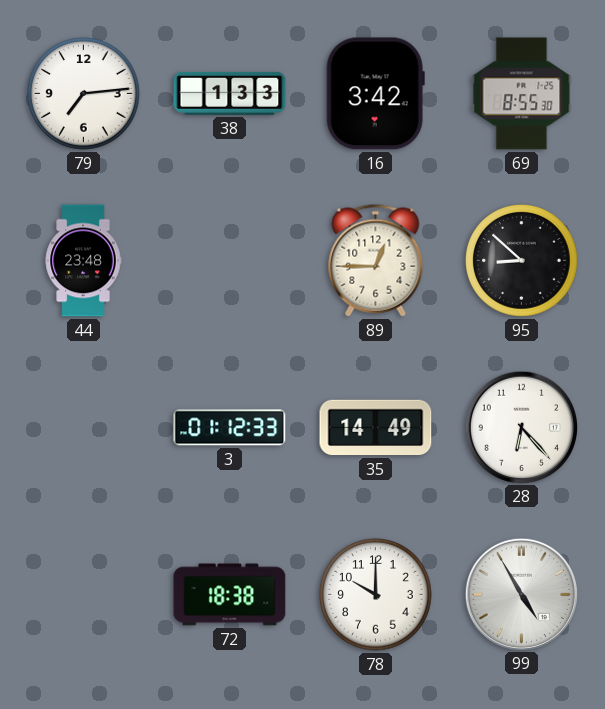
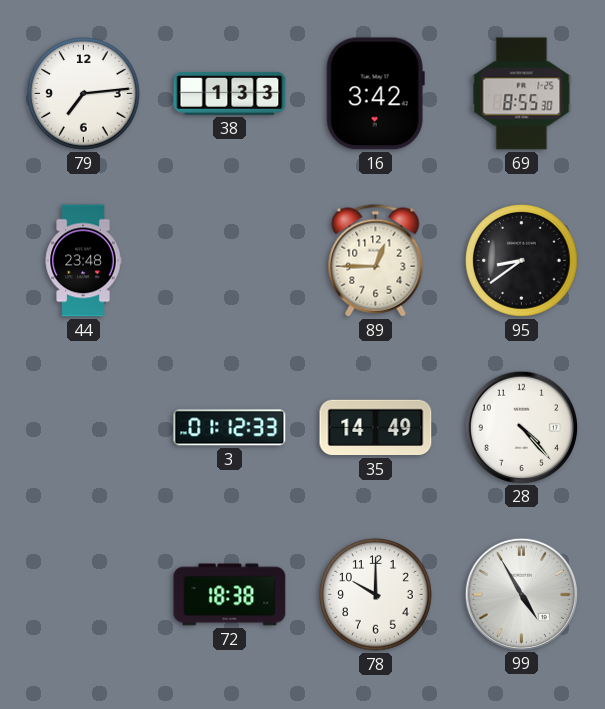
95: 8:52 -> 8:39 (522, 261)
28: 6:23 -> 4:23 (521, 427)
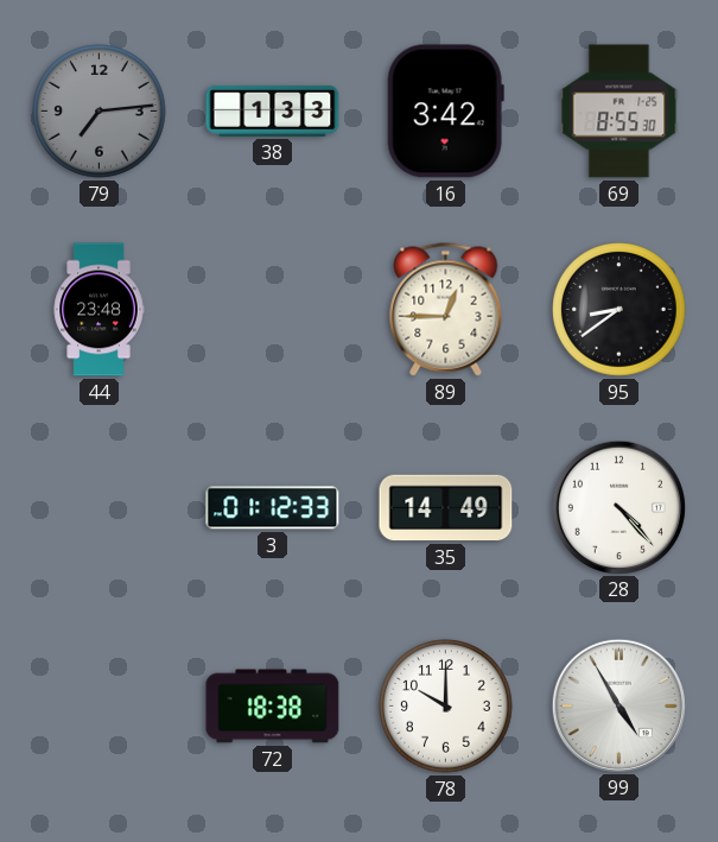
79 dial: white -> grey (100, 112)
